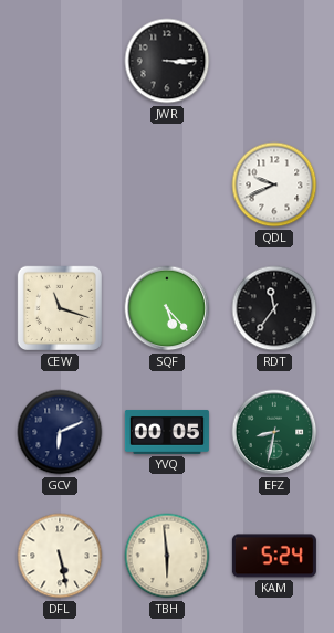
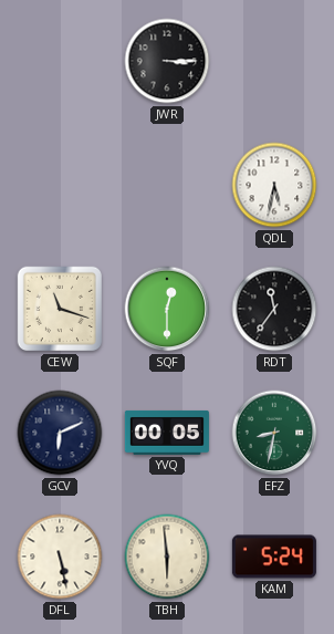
QDL: 9:41 -> 5:32 (274, 185)
SQF: 5:23 -> 12:30 (167, 309)
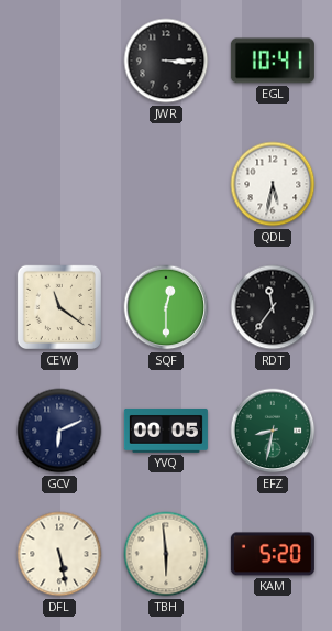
EGL: none -> 10:41 (273, 61)
CEW: 11:18 -> 11:21 (59, 307)
KAM: 5:24 -> 5:20 (273, 554)
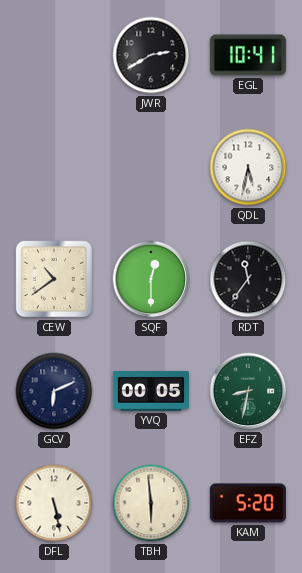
JWR: 3:15 -> 2:40 (151, 55)
CEW: 11:21 -> 10:39 (54, 279)
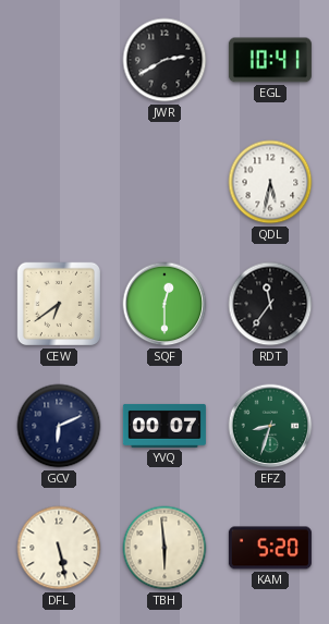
CEW: 10:39 -> 6:39 (59, 304)
YVQ: 00:05 -> 00:07 (164, 426)
EFZ: 8:32 -> 8:33 (270, 426)
